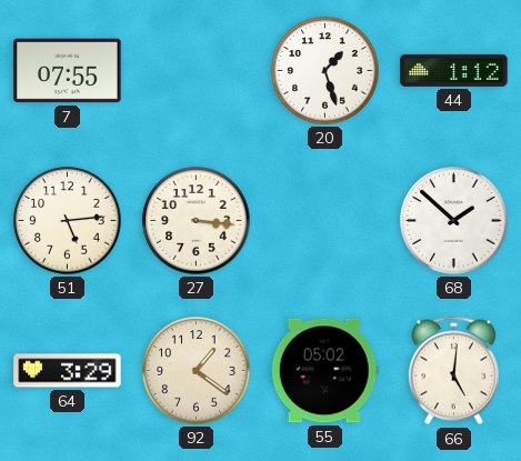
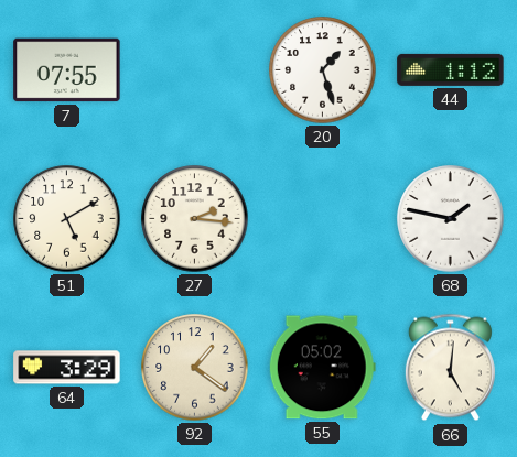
51: 5:14 -> 5:10 (67, 219)
27: 3:16 -> 2:16 (195, 219)
68: 1:52 -> 1:47 (451, 219)
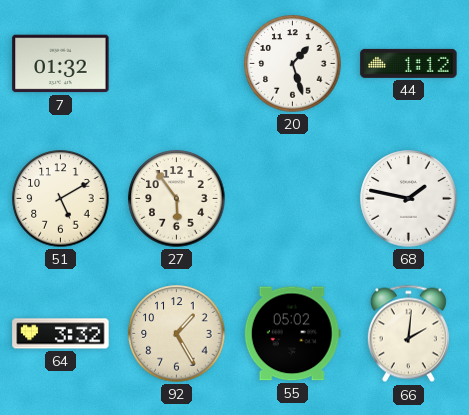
7: 07:55 -> 01:32 (61, 64)
27: 2:16 -> 5:54 (177, 199)
64: 3:29 -> 3:32 (61, 334)
92: 1:21 -> 1:25 (177, 334)
66: 5:01 -> 2:01 (408, 334)
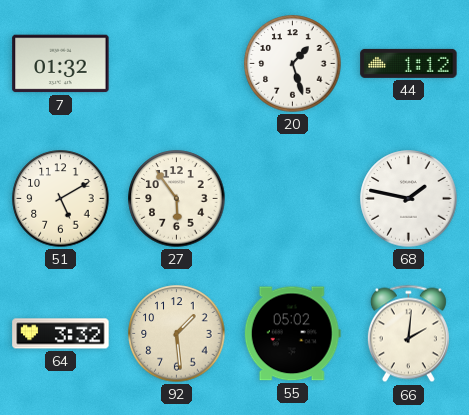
92: 1:25 -> 1:29 (177, 334)
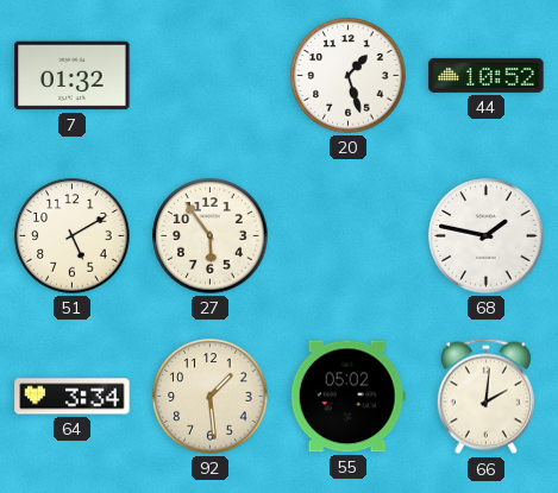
44: 1:12 -> 10:52 (487, 75)
64: 3:32 -> 3:34 (73, 397)
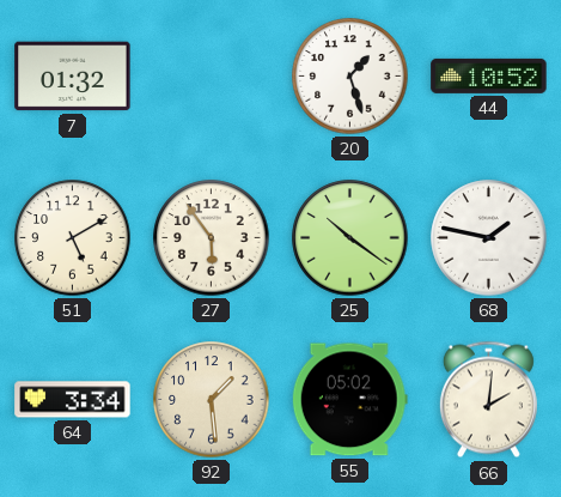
25: none -> 10:21 (350, 238)
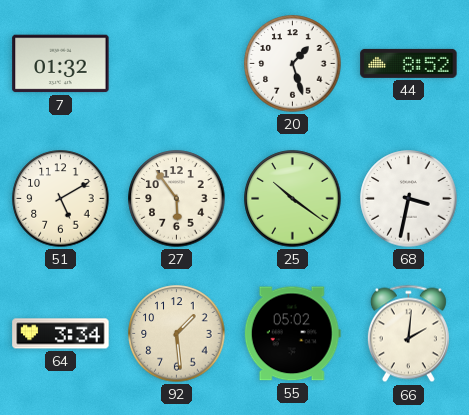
44: 10:52 -> 8:52 (409, 63)
68: 1:47 -> 3:32 (409, 199)
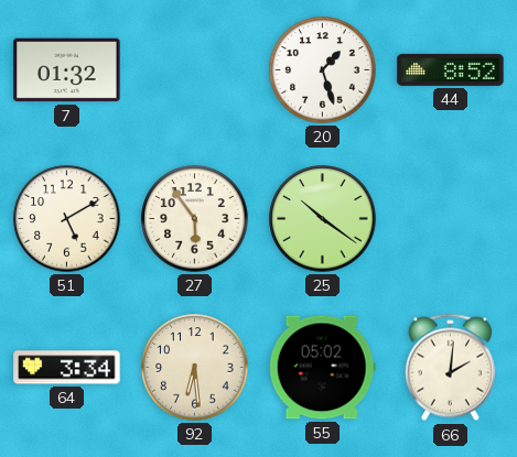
68: 3:32 -> none (409, 199)
92: 1:29 -> 6:29 (195, 368)
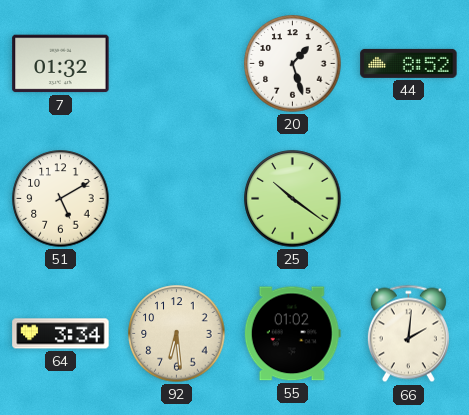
27: 5:54 -> none (195, 219)
55: 05:02 -> 01:02 (292, 334)
